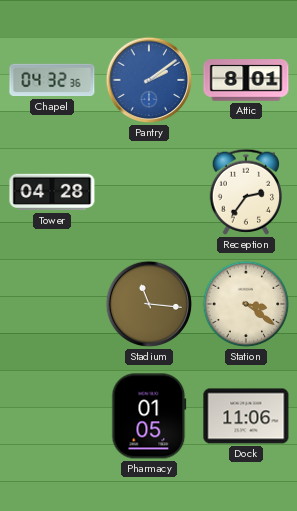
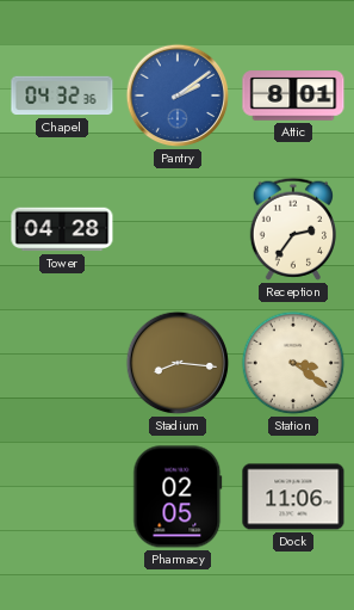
Stadium: 11:16 -> 8:16 (178, 363)
Pharmacy: 01:05 -> 02:05 (178, 497)
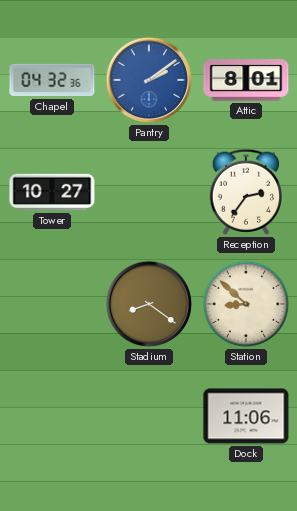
Tower: 04:28 -> 10:27 (52, 192)
Stadium: 8:16 -> 8:21 (149, 304)
Station: 3:21 -> 8:52 (246, 304)
Pharmacy: 02:05 -> none (178, 497)
